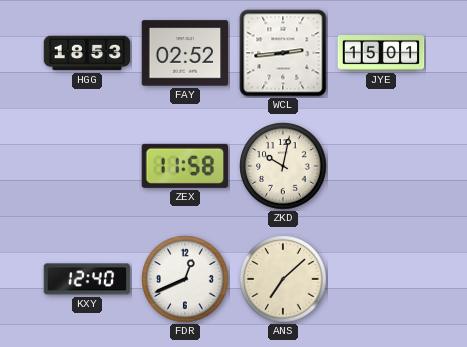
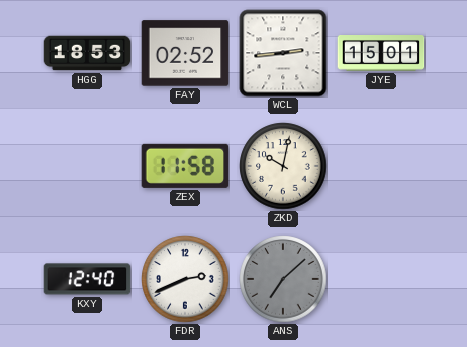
FDR: 12:41 -> 2:41 (185, 279)
ANS dial: cream -> grey (283, 279)
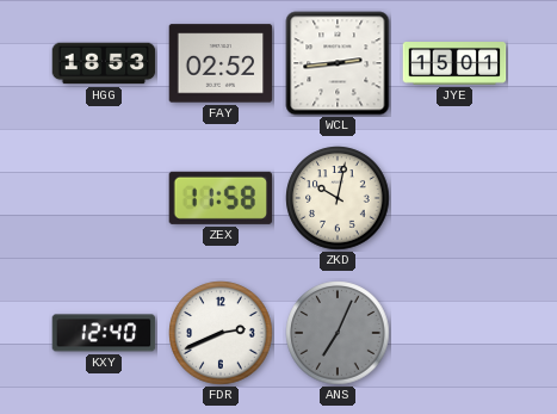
ANS: 7:08 -> 7:04 (338, 333)
